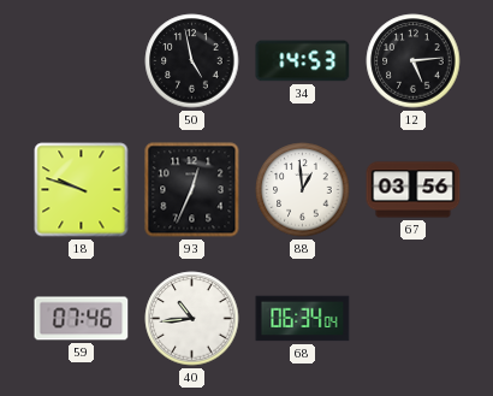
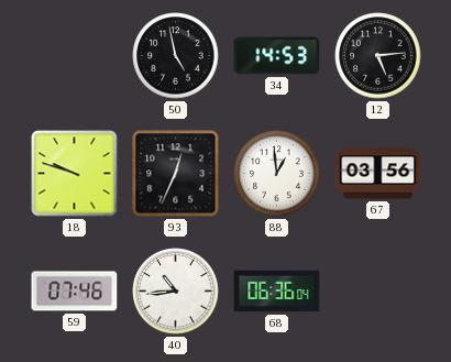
68: 06:34 -> 06:36 (277, 292)
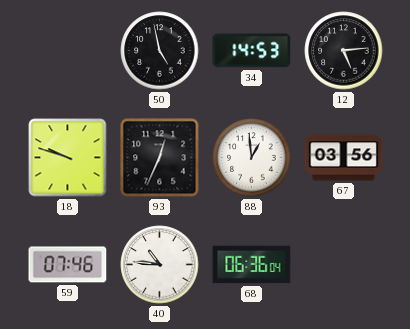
40: 10:44 -> 10:46 (160, 265)
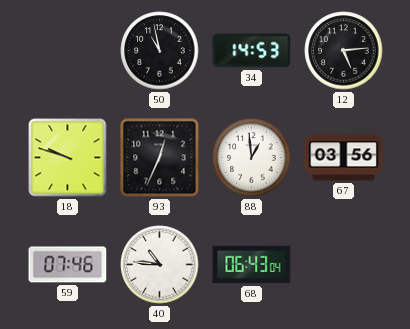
50: 4:58 -> 10:58 (160, 51)
68: 06:36 -> 06:43 (252, 265)
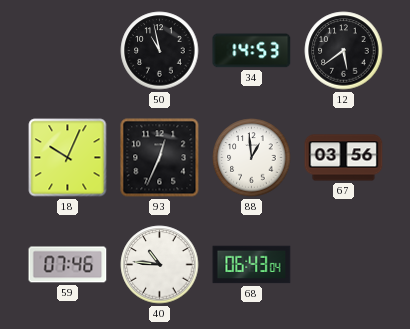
12: 5:14 -> 5:39 (344, 51)
18: 9:48 -> 10:04 (68, 158)
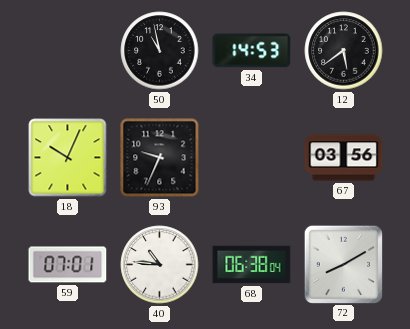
93: 12:34 -> 9:34 (160, 158)
88: 12:59 -> none (252, 158)
59: 07:46 -> 07:01 (68, 265)
68: 06:43 -> 06:38 (252, 265)
72: none -> 8:10 (343, 264)
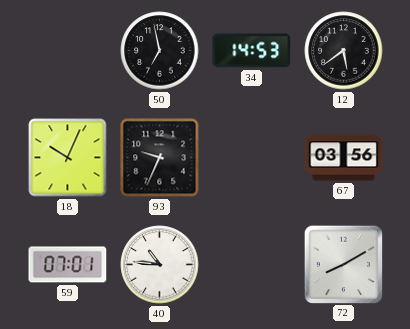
50: 10:58 -> 6:58 (160, 51)
68: 06:38 -> none (252, 265)
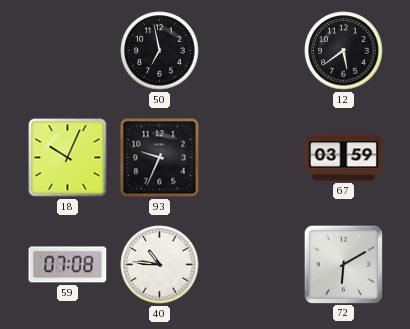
34: 14:53 -> none (252, 51)
67: 03:56 -> 03:59 (344, 158)
59: 07:01 -> 07:08 (68, 265)
72: 8:10 -> 6:10 (343, 264)
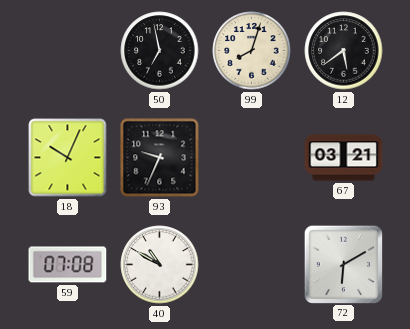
99: none -> 8:03 (252, 51)
67: 03:59 -> 03:21 (344, 158)
40: 10:46 -> 10:50 (160, 265)
